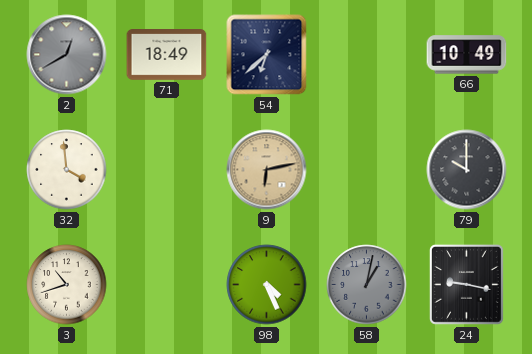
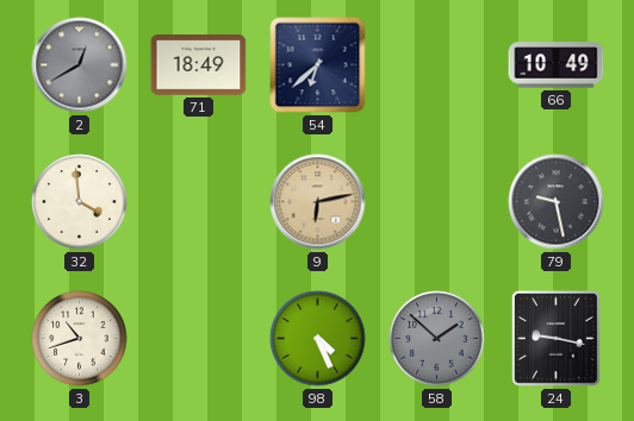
79: 10:00 -> 9:28 (557, 202)
58: 1:02 -> 1:52 (437, 339)
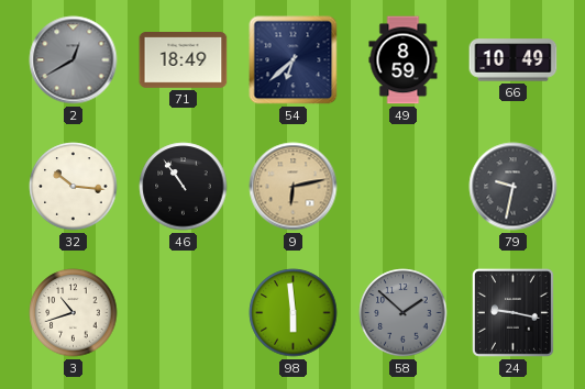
49: none -> 8:59 (404, 60)
32: 3:59 -> 10:16 (74, 187)
46: none -> 10:54 (184, 187)
79: 9:28 -> 9:32 (514, 187)
98: 4:26 -> 5:59 (294, 313)
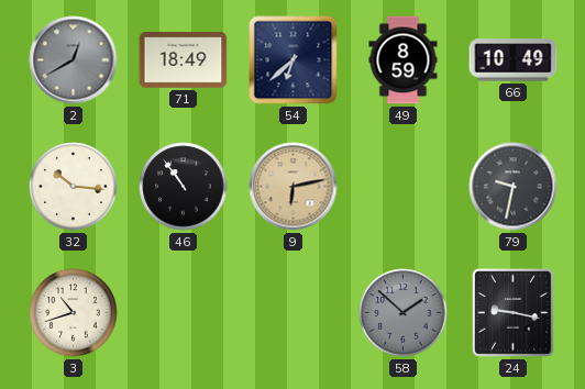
98: 5:59 -> none (294, 313)
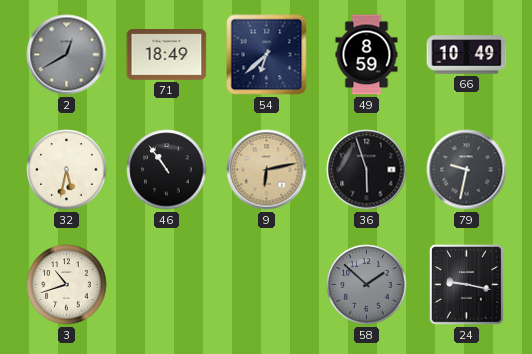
32: 10:16 -> 5:32 (67, 170)
36: none -> 5:57 (367, 170)
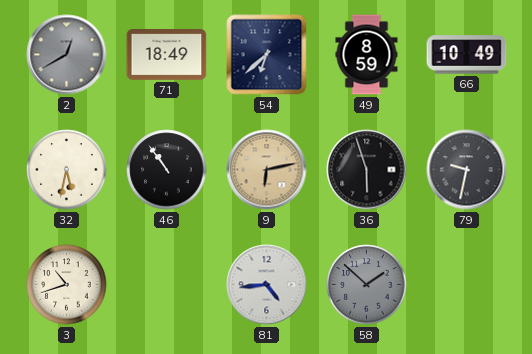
81: none -> 4:44 (267, 285)
24: 9:17 -> none (466, 284)
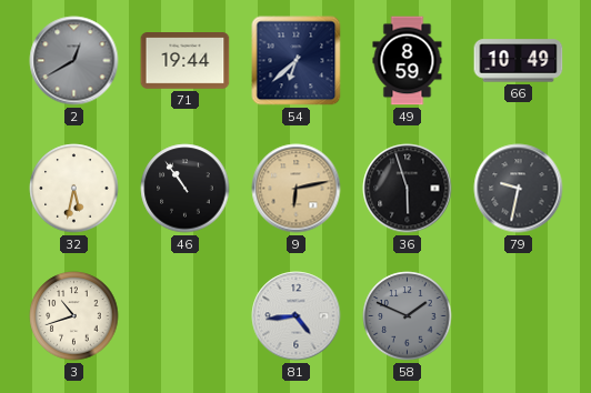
71: 18:49 -> 19:44 (186, 61)
58: 1:52 -> 1:49 (408, 316)
